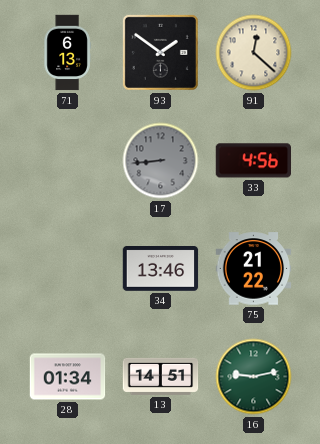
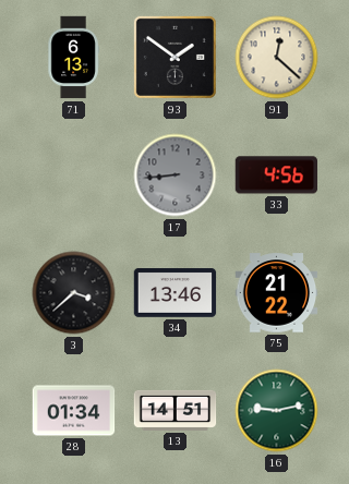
3: none -> 3:38 (74, 293)
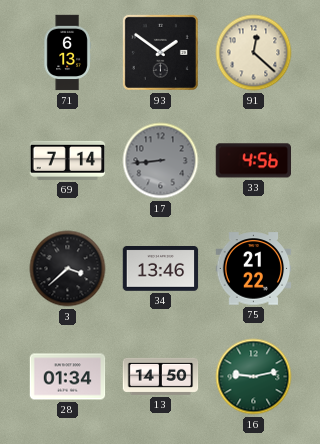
69: none -> 7:14 (68, 160)
13: 14:51 -> 14:50 (161, 376)
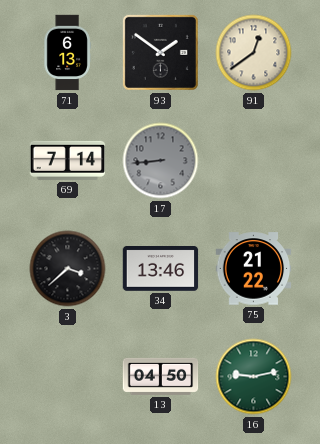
91: 12:22 -> 12:39 (254, 53)
33: 4:56 -> none (253, 161)
28: 01:34 -> none (68, 377)
13: 14:50 -> 04:50 (161, 376)
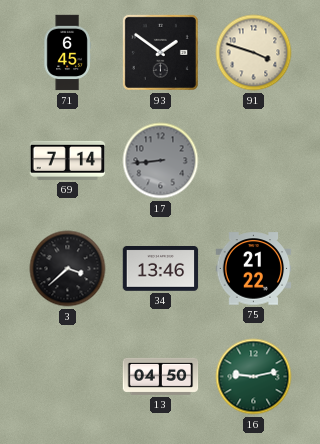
71: 6:13 -> 6:45 (67, 53)
91: 12:39 -> 3:48 (254, 53)
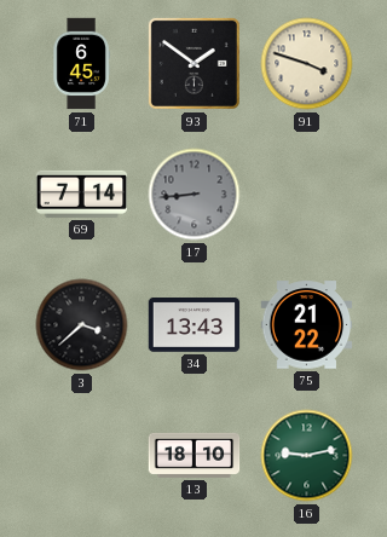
34: 13:46 -> 13:43 (195, 325)
13: 04:50 -> 18:10 (195, 455)
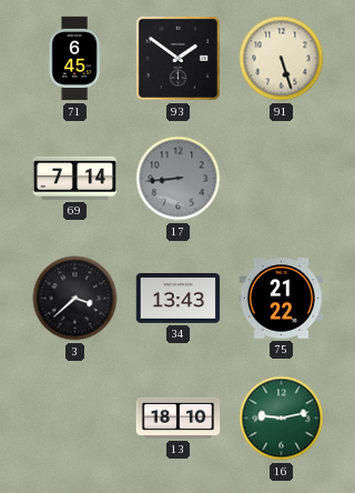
91: 3:48 -> 5:27 (282, 59)
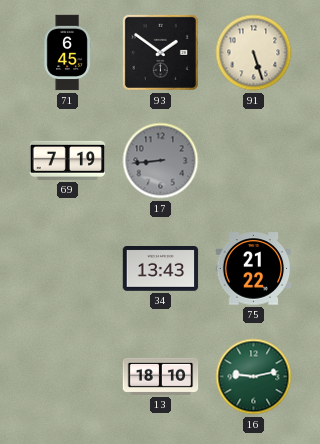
69: 7:14 -> 7:19 (68, 160)
3: 3:38 -> none (75, 299)
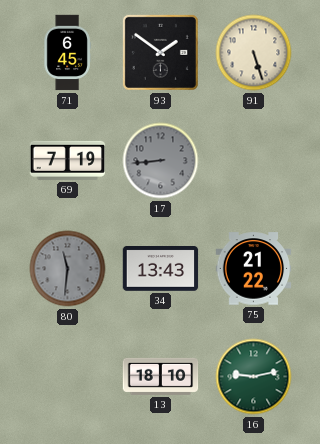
80: none -> 11:31 (68, 269)
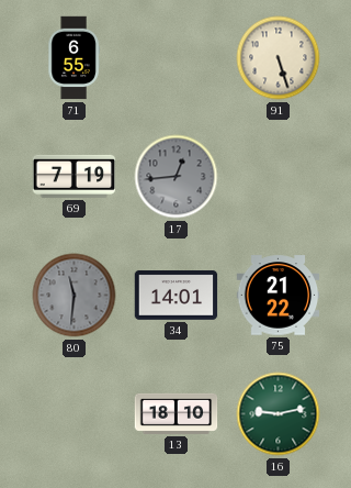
71: 6:45 -> 6:55 (73, 58)
93: 1:51 -> none (160, 52)
17: 8:44 -> 12:44 (177, 177)
34: 13:43 -> 14:01 (177, 296)
